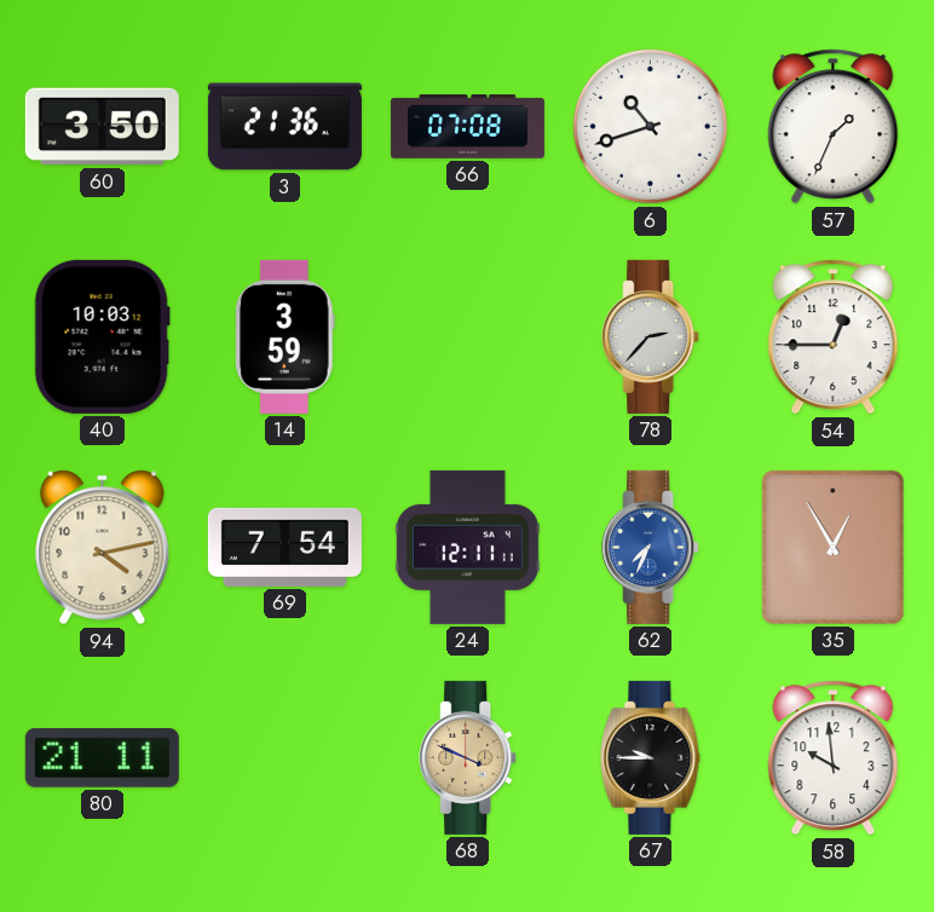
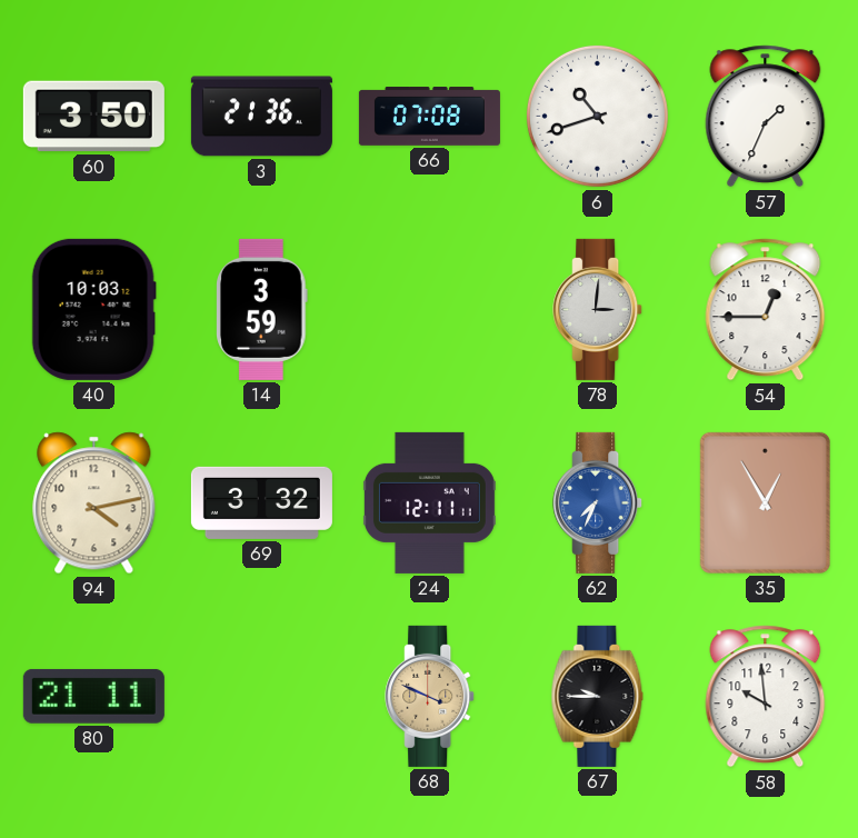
78: 2:37 -> 3:01 (598, 309)
69: 7:54 -> 3:32 (261, 502)
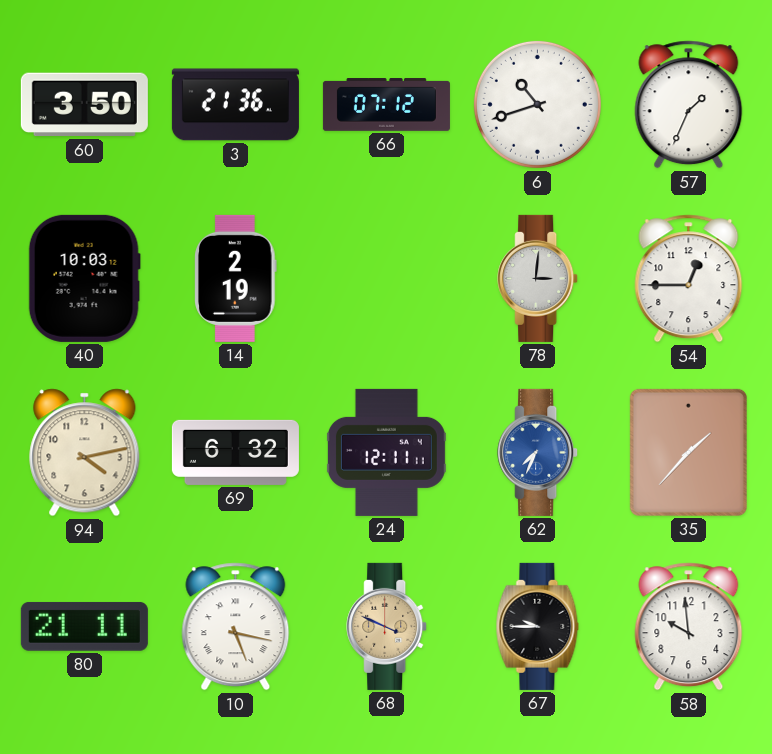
66: 07:08 -> 07:12 (386, 105)
14: 3:59 -> 2:19 (236, 278)
69: 3:32 -> 6:32 (235, 452)
35: 12:55 -> 1:37 (688, 452)
10: none -> 5:17 (236, 627)
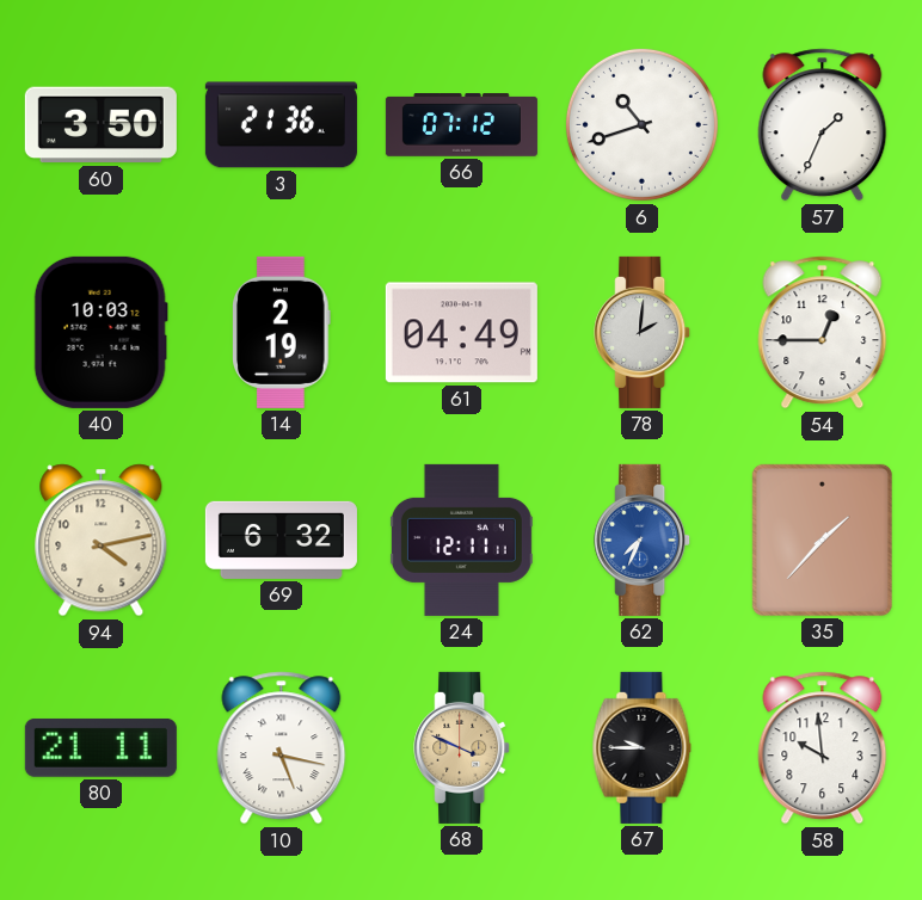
61: none -> 04:49 (461, 333)
78: 3:01 -> 2:01 (643, 332)
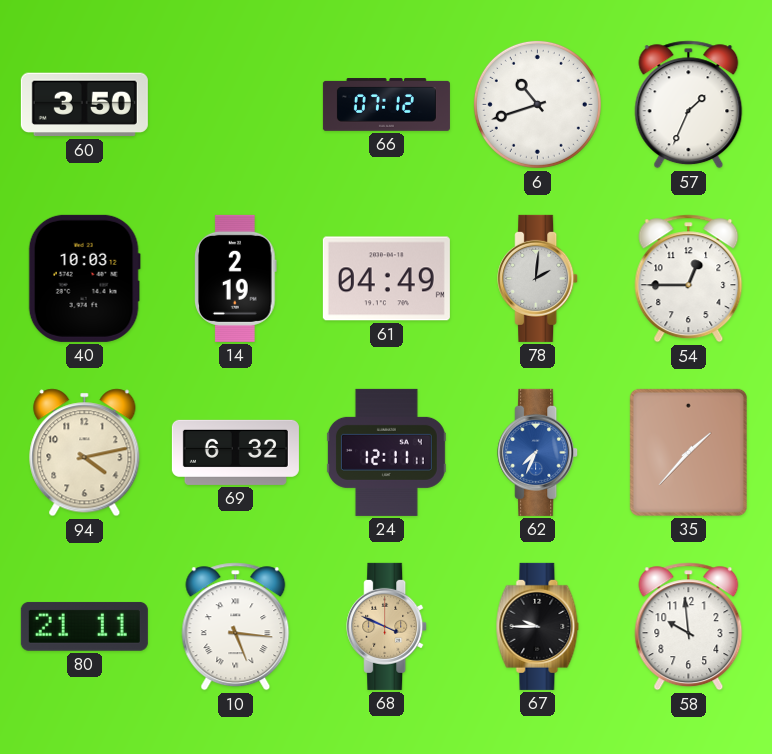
3: 21:36 -> none (281, 125)
10: 5:17 -> 5:16 (236, 627)
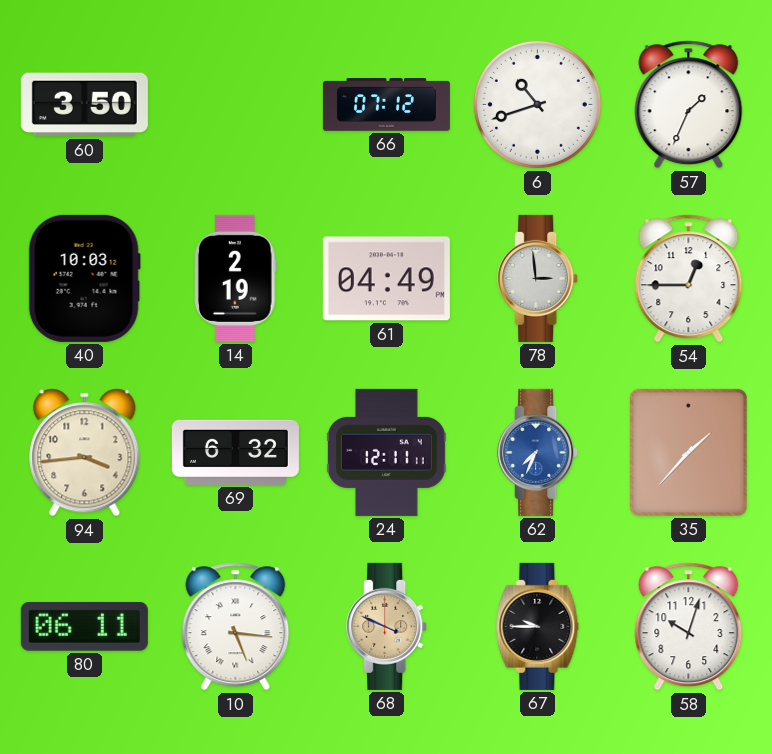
78: 2:01 -> 2:59 (538, 278)
94: 4:13 -> 3:44 (85, 453)
80: 21:11 -> 06:11 (84, 626)
58: 9:59 -> 10:03 (689, 627)
